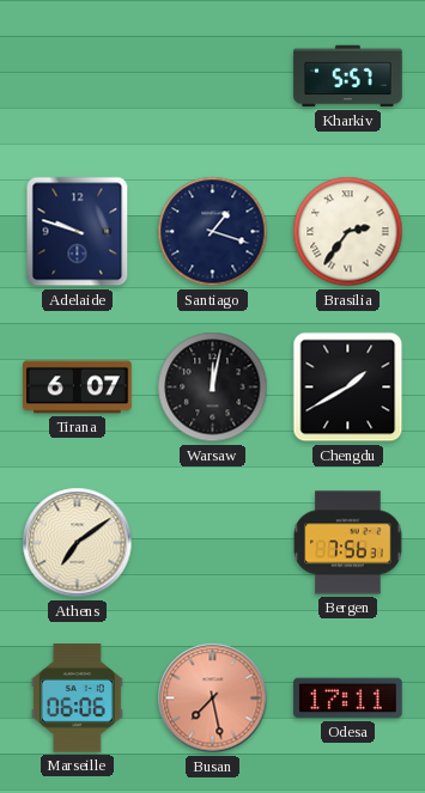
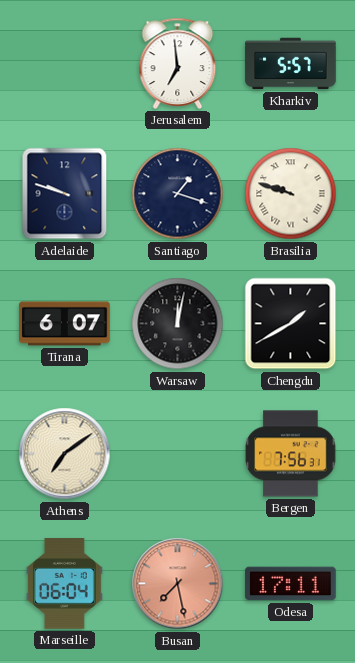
Jerusalem: none -> 6:59 (178, 63)
Brasilia: 2:36 -> 9:48 (291, 194)
Marseille: 06:06 -> 06:04 (64, 584)
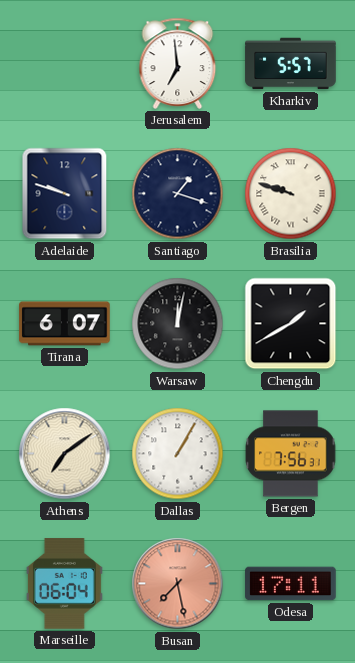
Dallas: none -> 1:05 (178, 454)
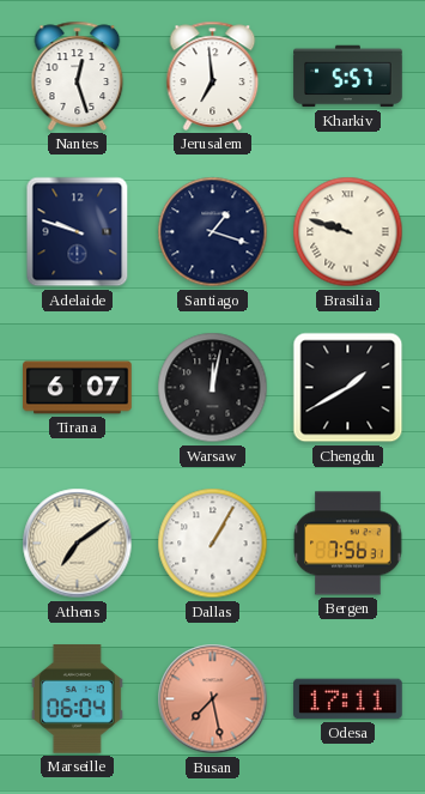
Nantes: none -> 12:27 (78, 75)
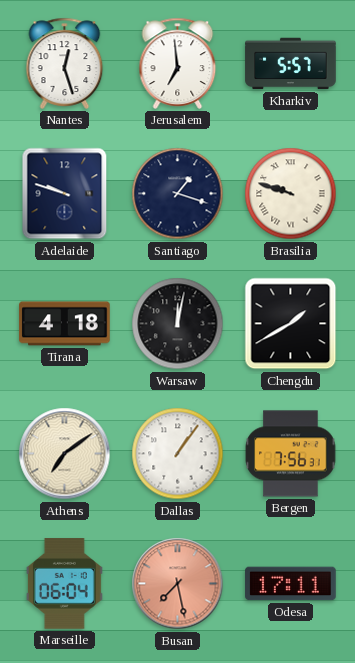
Tirana: 6:07 -> 4:18 (65, 324)
Dallas: 1:05 -> 1:06 (178, 454)
